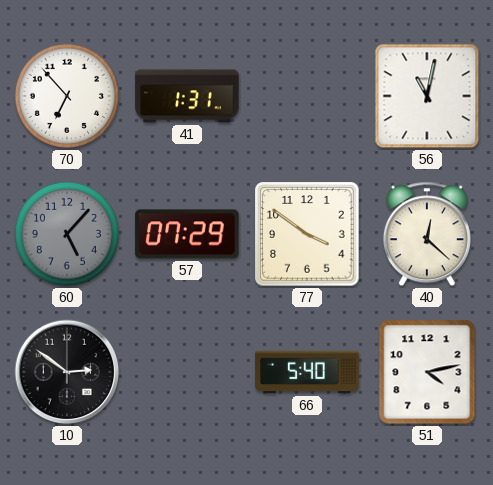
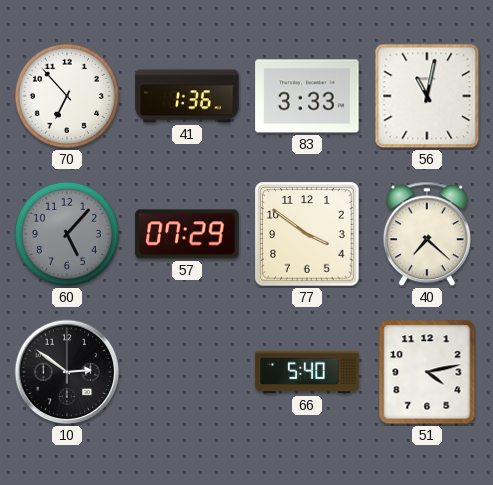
41: 1:31 -> 1:36 (187, 96)
83: none -> 3:33 (307, 96)
40: 12:22 -> 7:22 (427, 234)
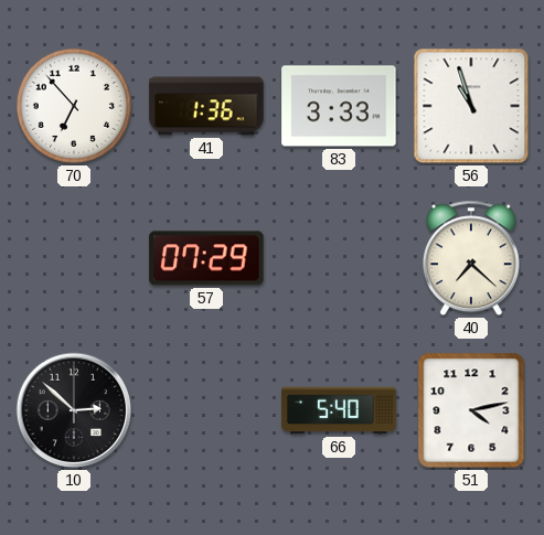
56: 11:02 -> 10:57 (471, 106)
60: 5:07 -> none (67, 234)
77: 3:51 -> none (307, 234)
10: 2:51 -> 2:52 (74, 410)
